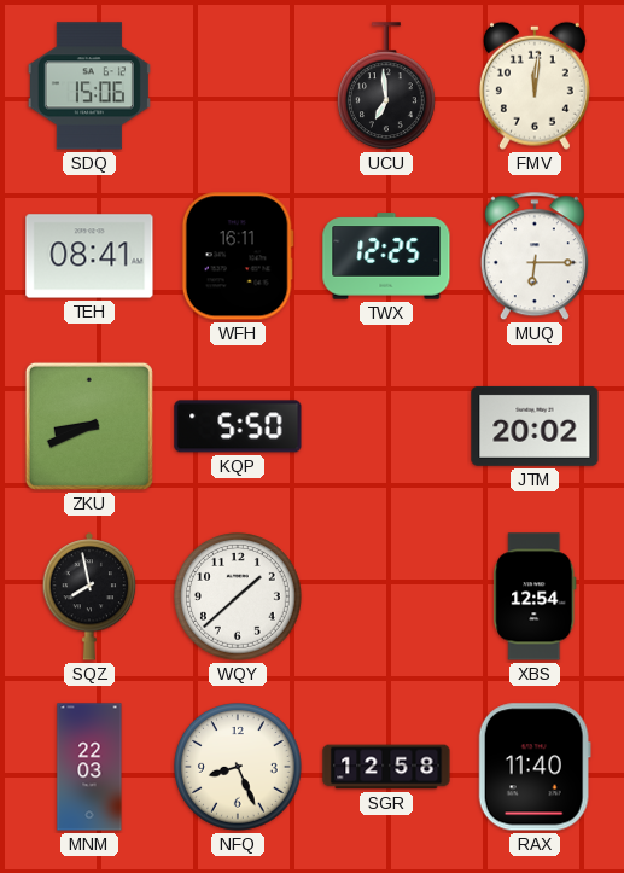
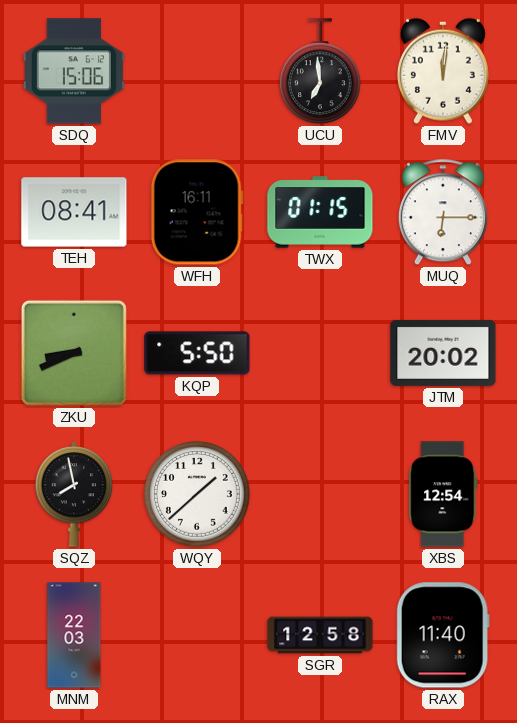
TWX: 12:25 -> 01:15 (320, 212)
NFQ: 8:26 -> none (239, 768)
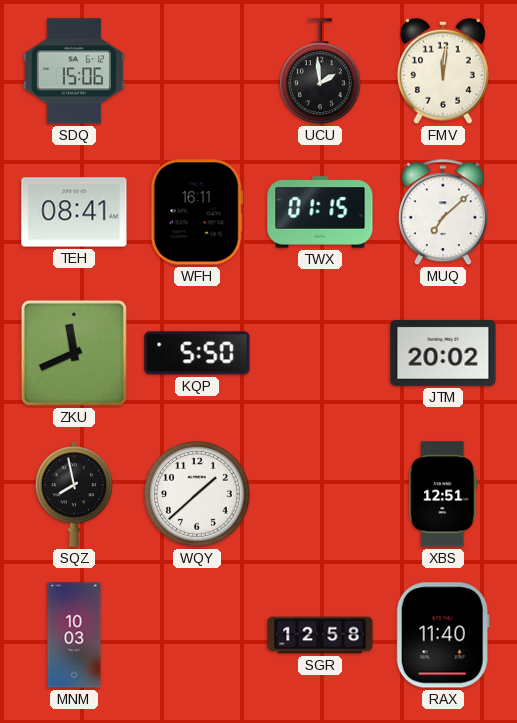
UCU: 6:59 -> 1:59 (320, 72)
MUQ: 6:15 -> 7:08 (443, 213)
ZKU: 8:41 -> 11:41 (74, 353)
XBS: 12:54 -> 12:51 (443, 494)
MNM: 22:03 -> 10:03 (74, 635)
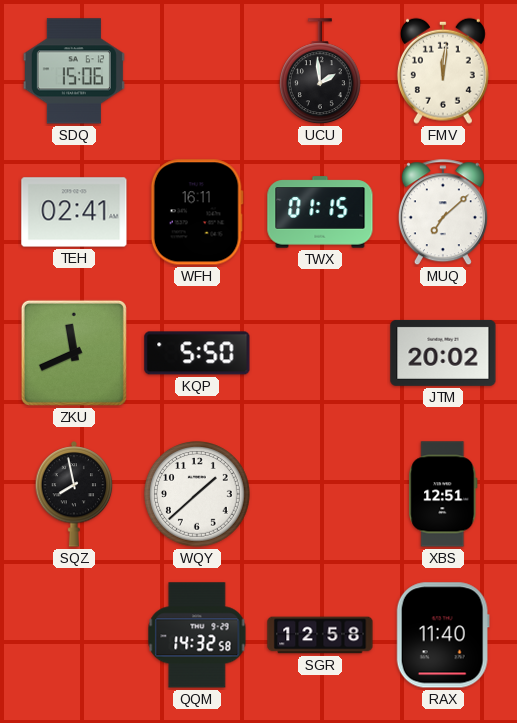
TEH: 08:41 -> 02:41 (74, 212)
MNM: 10:03 -> none (74, 635)
QQM: none -> 14:32 (197, 635)
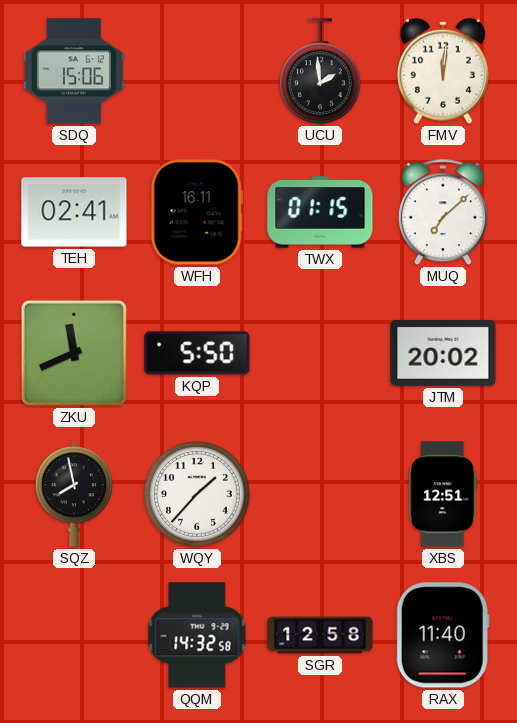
WQY: 1:38 -> 1:37 (198, 495)
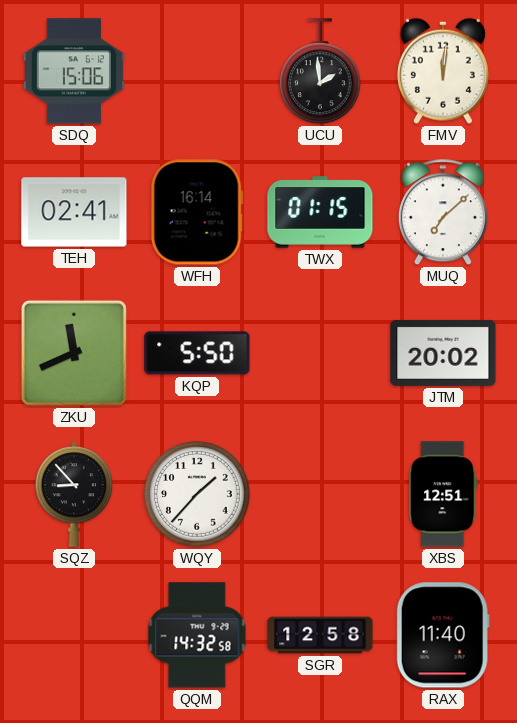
WFH: 16:11 -> 16:14 (197, 212)
SQZ: 7:58 -> 8:53 (74, 494)
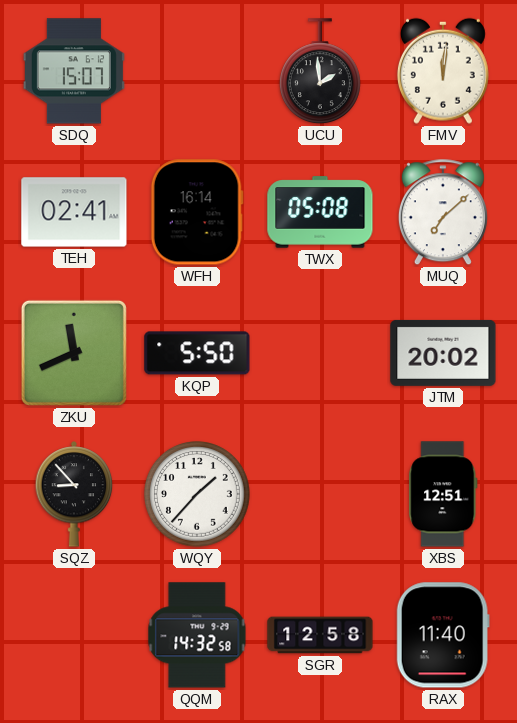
SDQ: 15:06 -> 15:07 (74, 71)
TWX: 01:15 -> 05:08 (320, 212)
